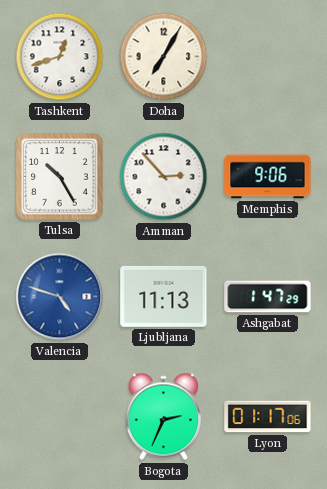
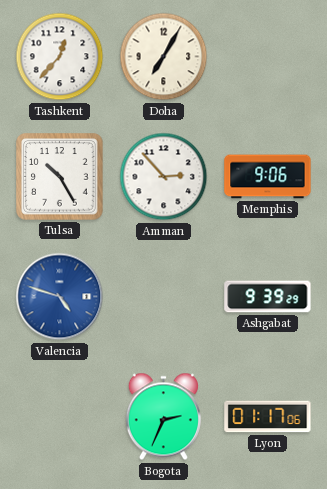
Tashkent: 12:42 -> 12:37 (60, 57)
Ljubljana: 11:13 -> none (164, 296)
Ashgabat: 1:47 -> 9:39 (268, 297)
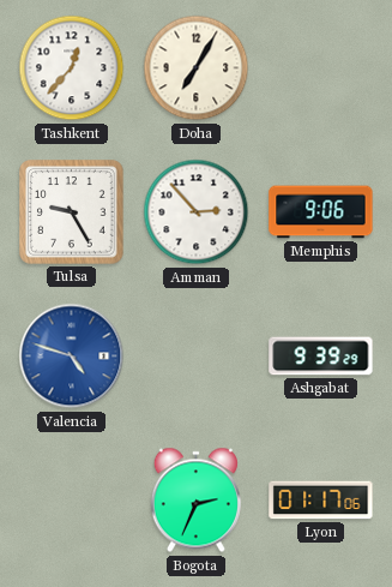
Tulsa: 10:25 -> 9:25 (72, 212)
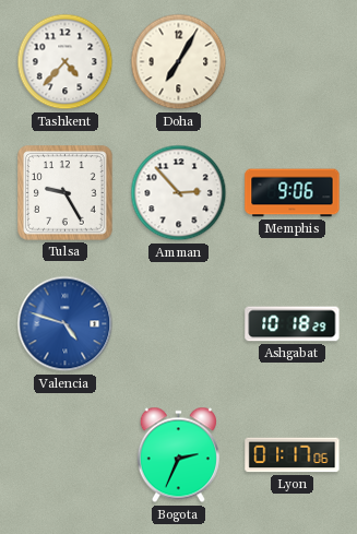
Tashkent: 12:37 -> 4:37 (66, 62)
Ashgabat: 9:39 -> 10:18 (293, 324)
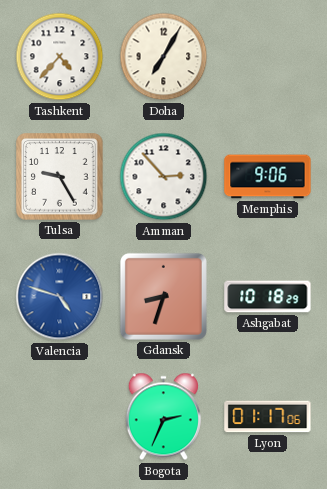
Gdansk: none -> 8:33 (163, 296)
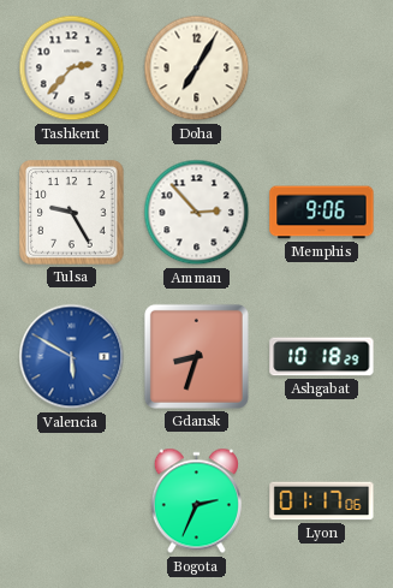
Tashkent: 4:37 -> 2:37 (72, 69)
Valencia: 4:48 -> 5:50 (72, 357)
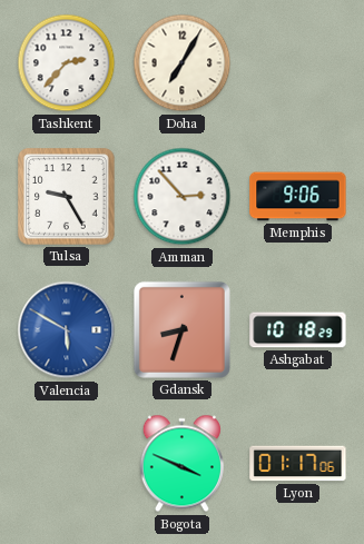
Bogota: 2:34 -> 3:49 (181, 464)
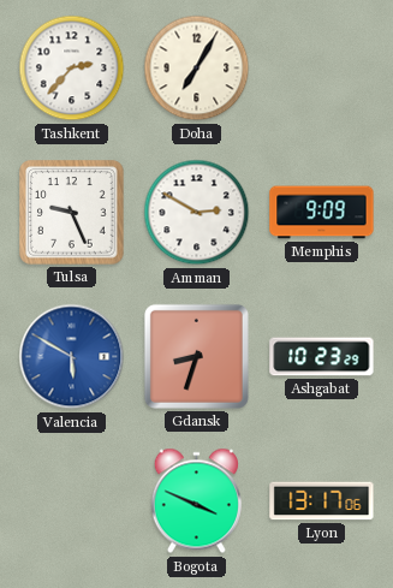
Tulsa: 9:25 -> 9:26 (72, 213)
Amman: 2:53 -> 2:50 (197, 213)
Memphis: 9:06 -> 9:09 (322, 213)
Ashgabat: 10:18 -> 10:23 (322, 357)
Lyon: 01:17 -> 13:17 (322, 501)
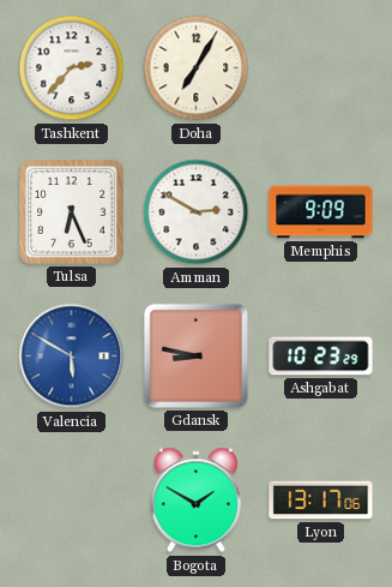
Tulsa: 9:26 -> 6:26 (72, 212)
Gdansk: 8:33 -> 8:47 (195, 355)
Bogota: 3:49 -> 1:50 (195, 501)
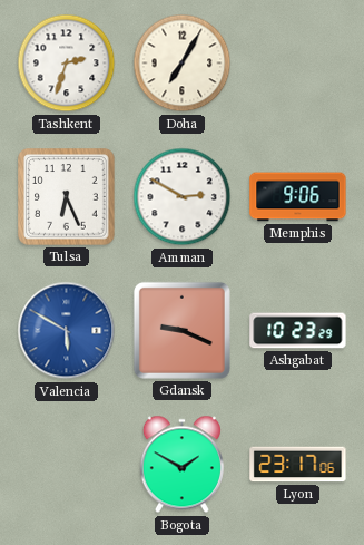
Tashkent: 2:37 -> 2:33 (67, 64)
Memphis: 9:09 -> 9:06 (298, 197)
Gdansk: 8:47 -> 9:19 (181, 330)
Lyon: 13:17 -> 23:17 (298, 465)
